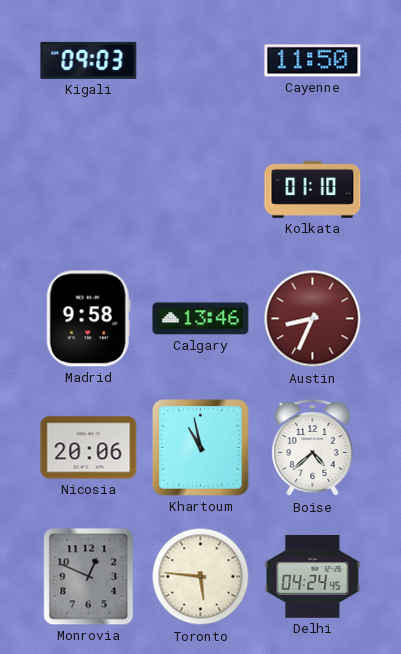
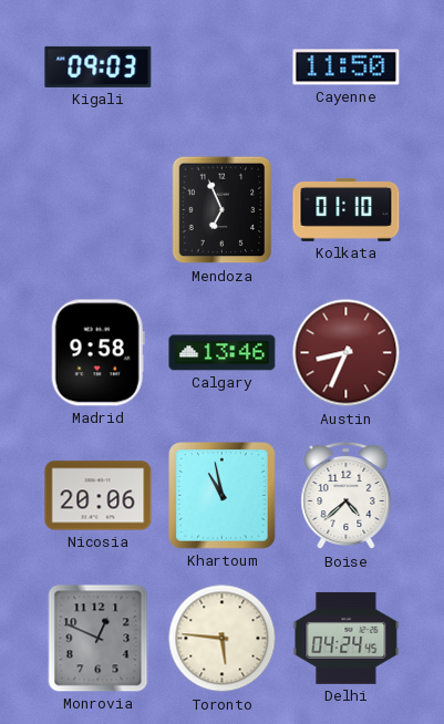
Mendoza: none -> 6:56 (223, 210)
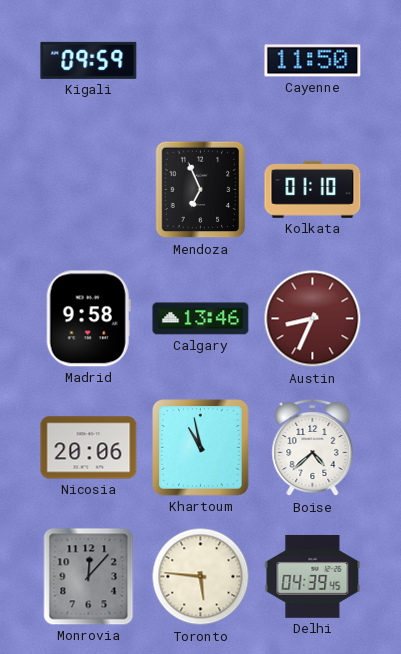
Kigali: 09:03 -> 09:59 (89, 60)
Monrovia: 12:49 -> 12:07 (89, 577)
Delhi: 04:24 -> 04:39 (313, 576)
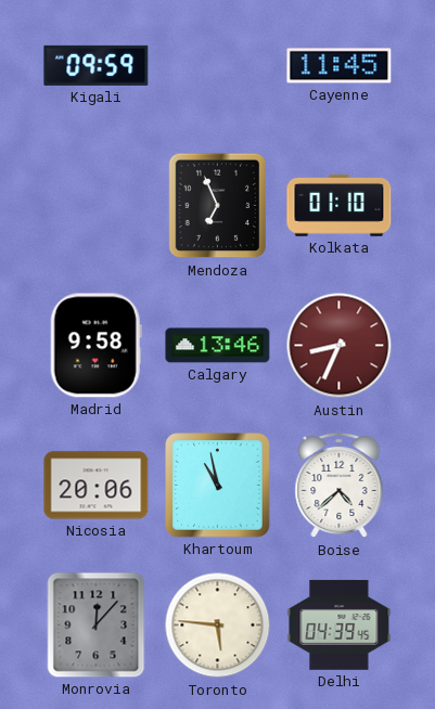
Cayenne: 11:50 -> 11:45 (340, 66)
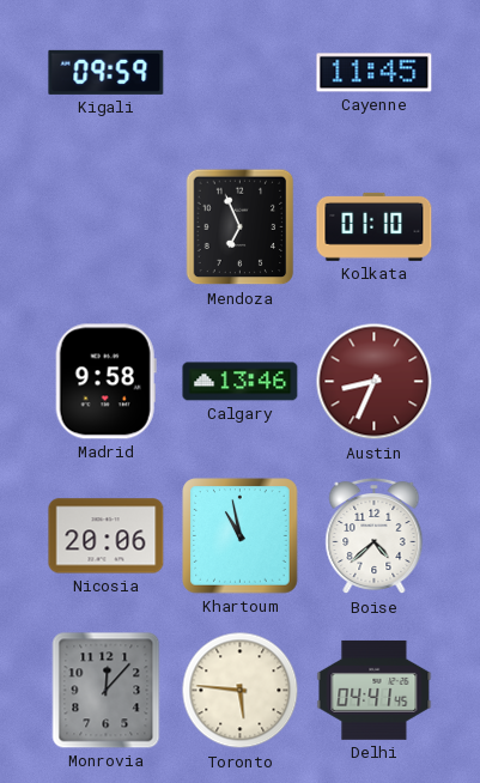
Delhi: 04:39 -> 04:41 (375, 690)
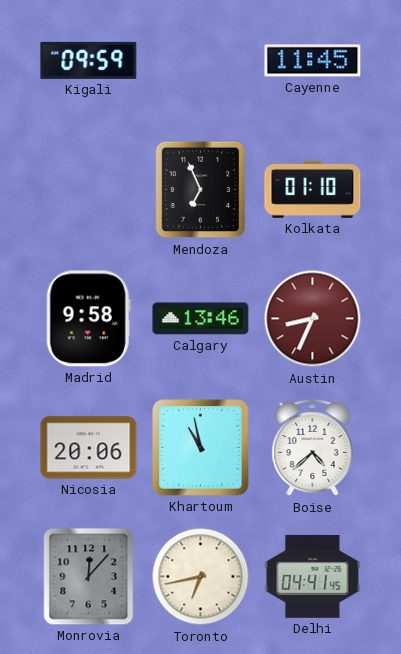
Toronto: 5:46 -> 6:43 (201, 577)
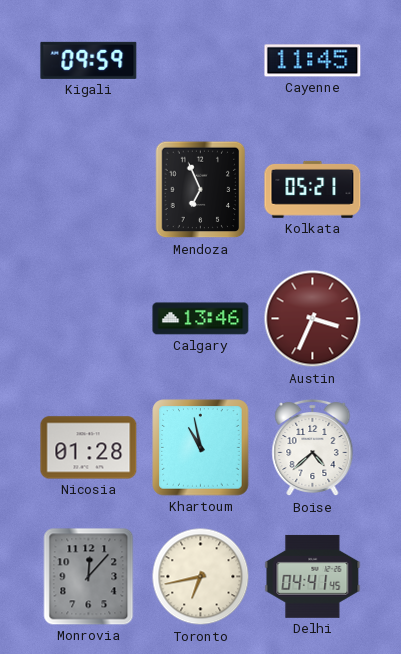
Kolkata: 01:10 -> 05:21 (313, 189)
Madrid: 9:58 -> none (88, 319)
Austin: 8:34 -> 3:34 (313, 319)
Nicosia: 20:06 -> 01:28 (89, 448)
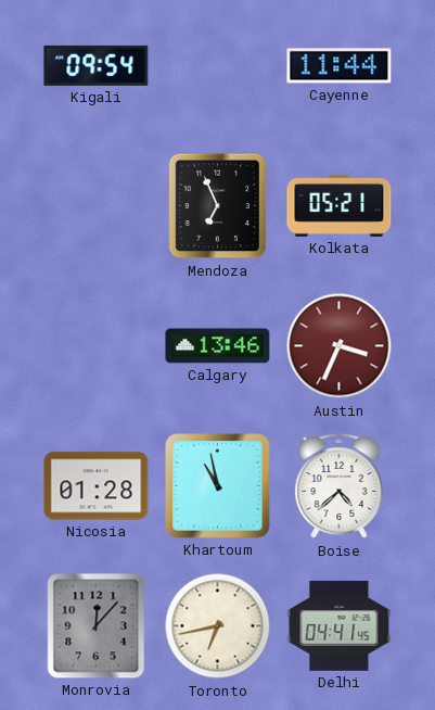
Kigali: 09:59 -> 09:54 (97, 65)
Cayenne: 11:45 -> 11:44 (340, 66)
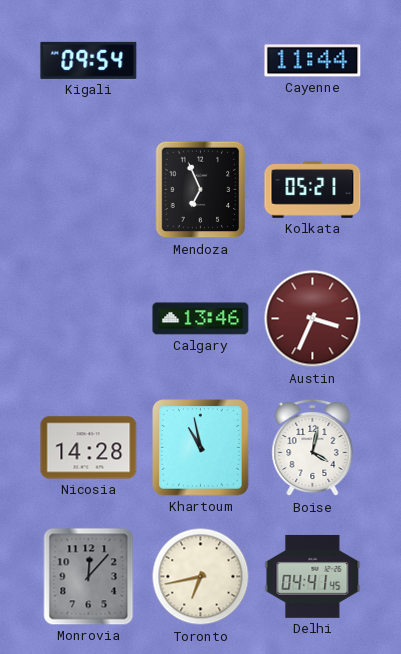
Nicosia: 01:28 -> 14:28 (89, 448)
Boise: 4:38 -> 4:02 (313, 448)
